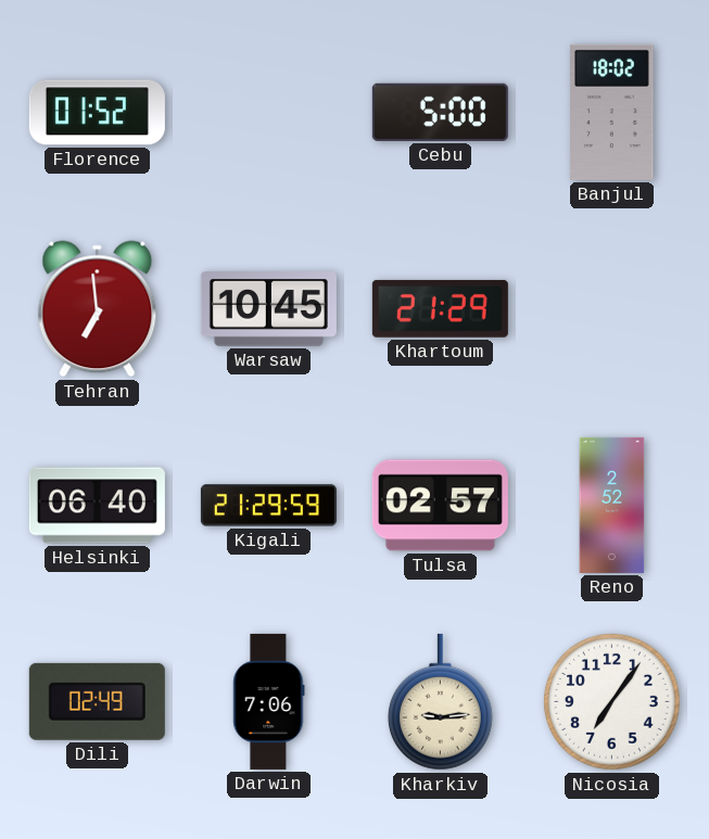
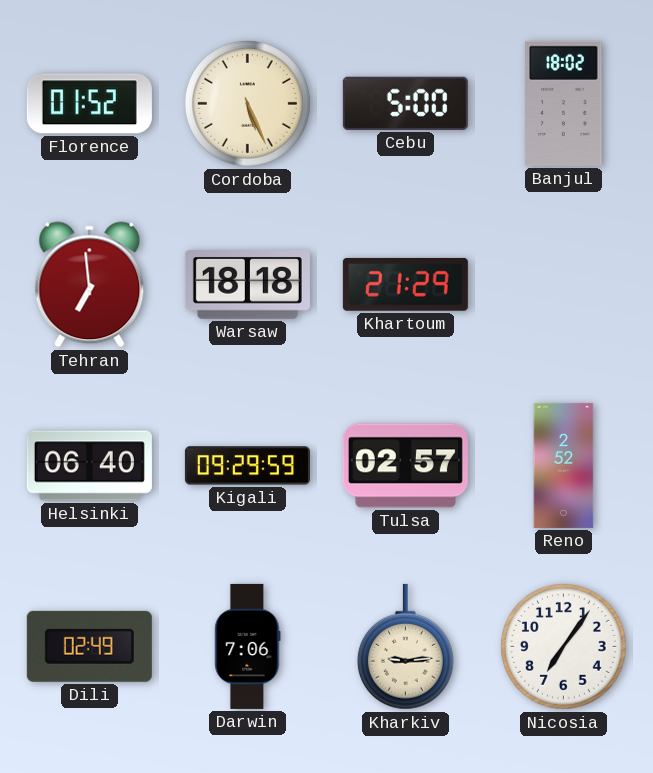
Cordoba: none -> 5:26 (247, 103)
Warsaw: 10:45 -> 18:18 (247, 285)
Kigali: 21:29 -> 09:29 (247, 466)
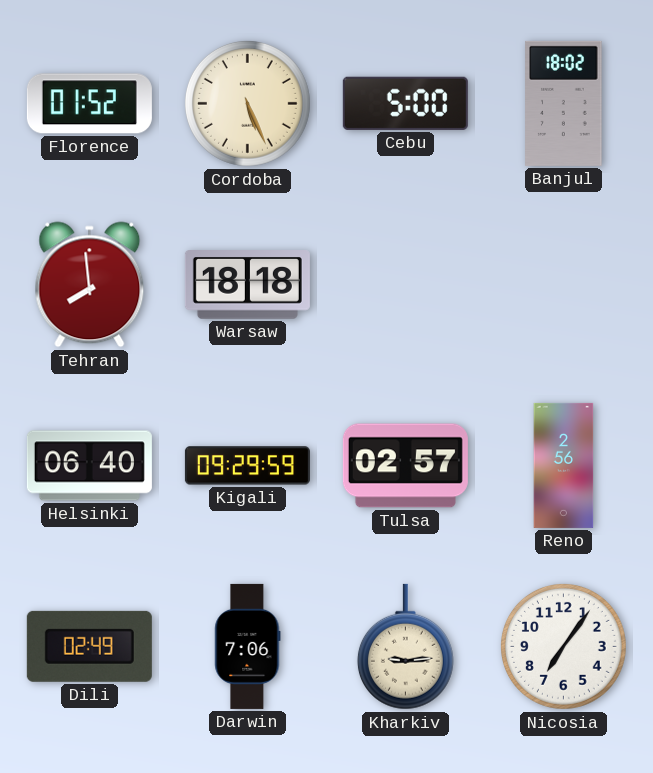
Tehran: 6:59 -> 7:59 (90, 285)
Khartoum: 21:29 -> none (405, 284)
Reno: 2:52 -> 2:56 (564, 465)
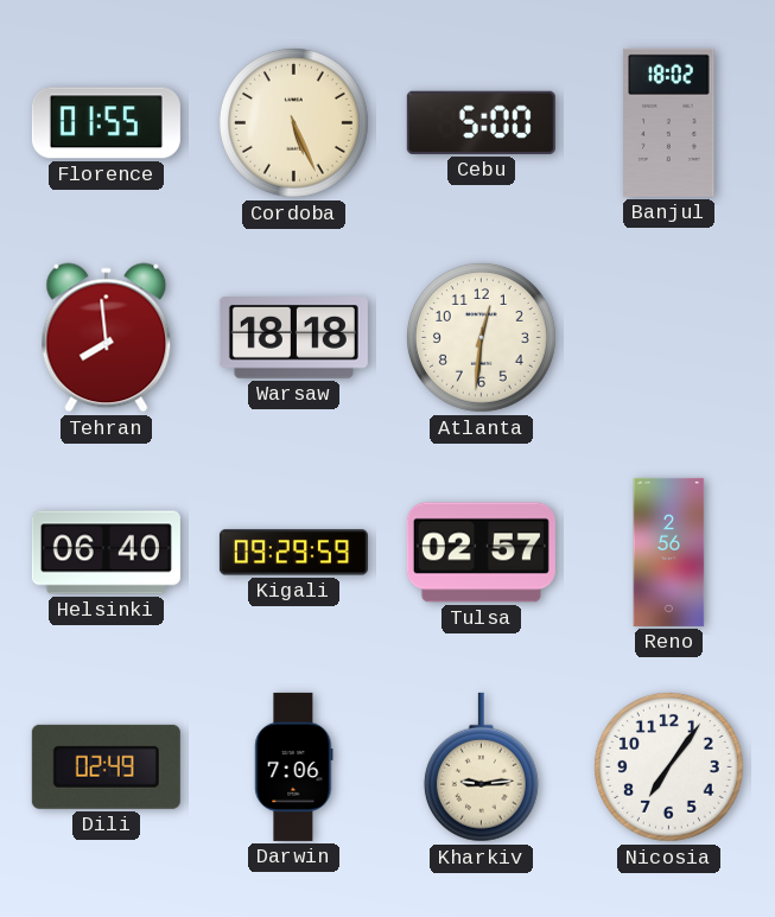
Florence: 01:52 -> 01:55 (106, 123)
Atlanta: none -> 12:31 (481, 337)
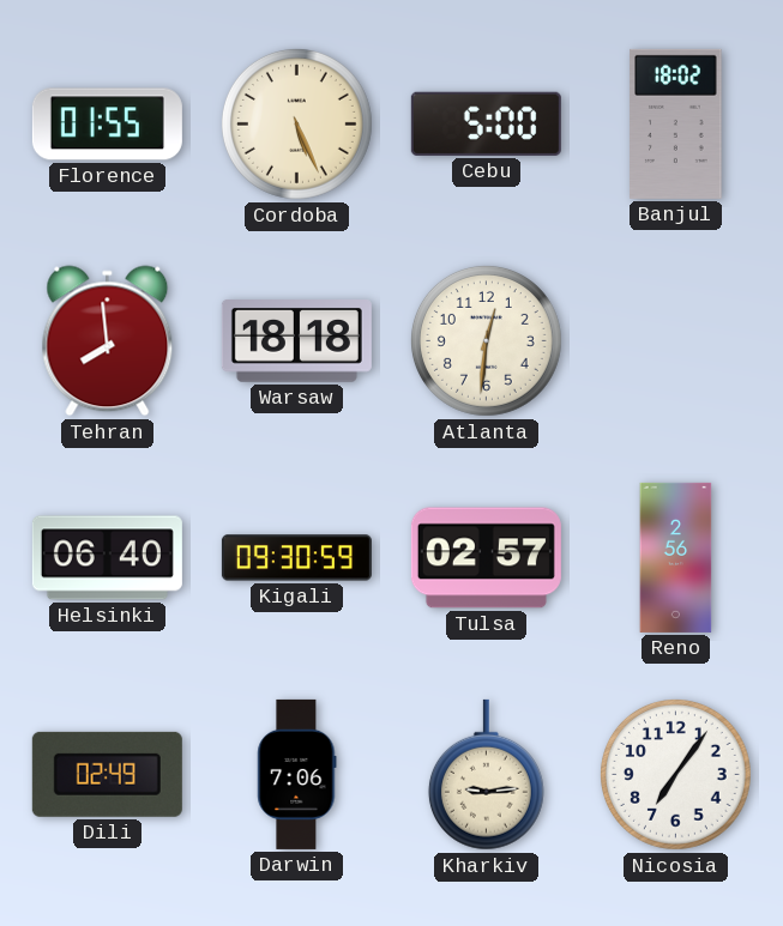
Kigali: 09:29 -> 09:30 (296, 558)
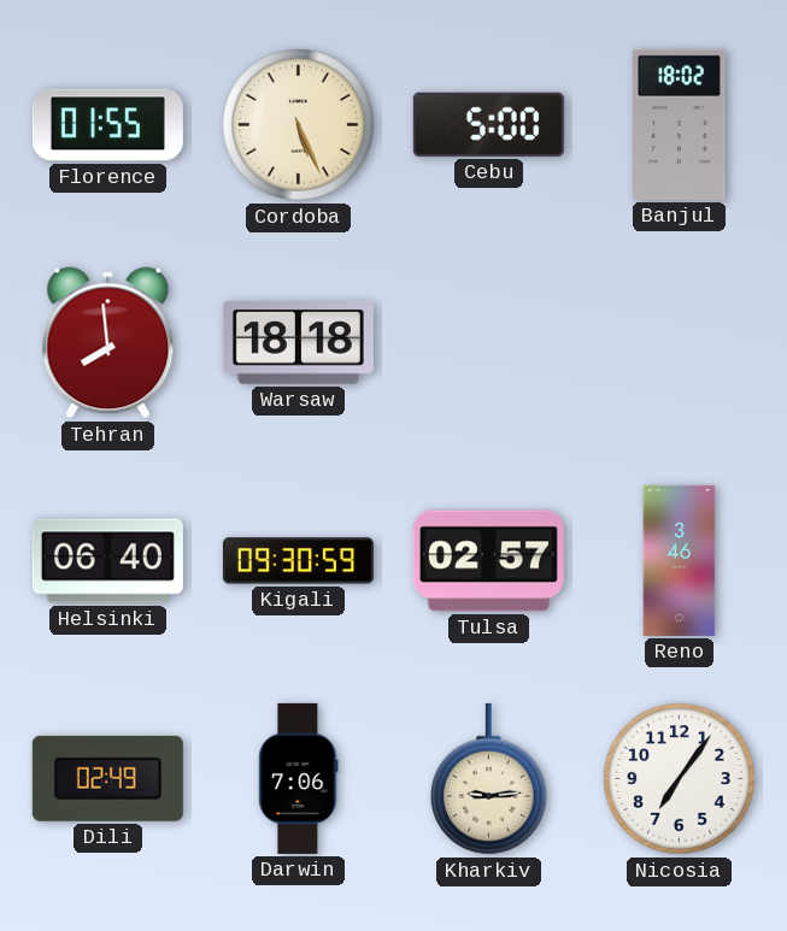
Atlanta: 12:31 -> none (486, 340)
Reno: 2:56 -> 3:46 (680, 560)
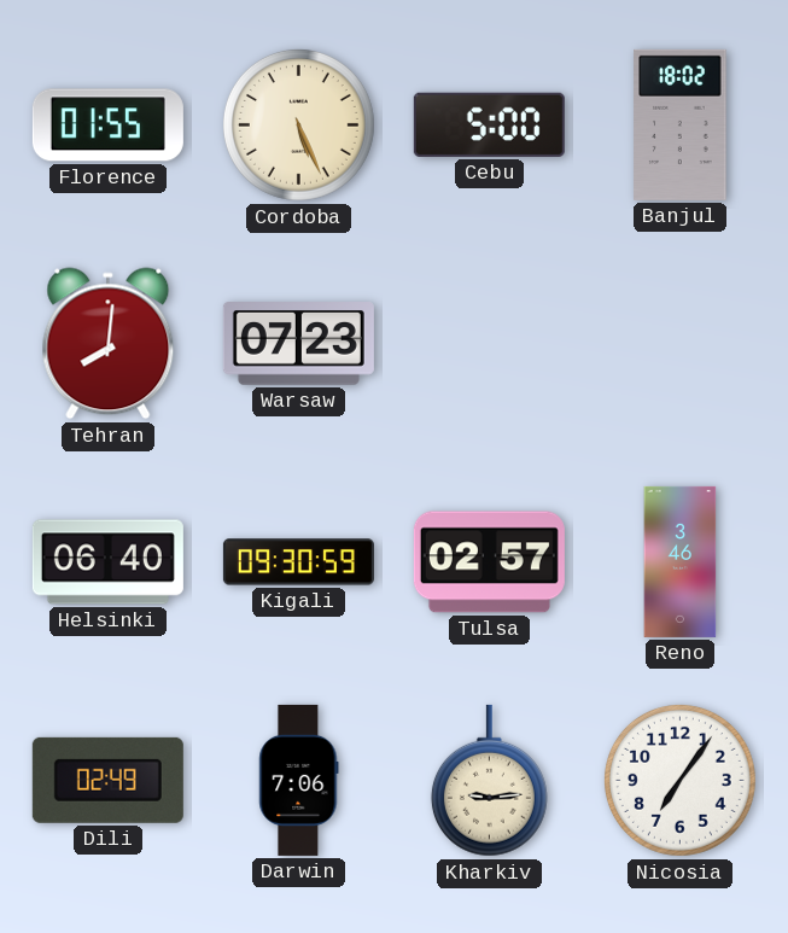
Tehran: 7:59 -> 8:01 (109, 344)
Warsaw: 18:18 -> 07:23 (298, 344)
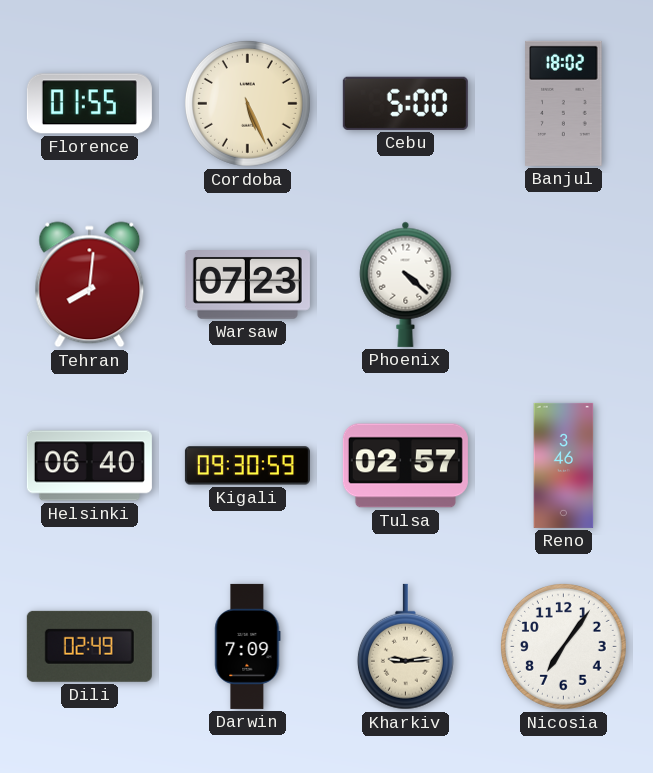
Phoenix: none -> 4:22 (406, 284)
Darwin: 7:06 -> 7:09 (248, 646)
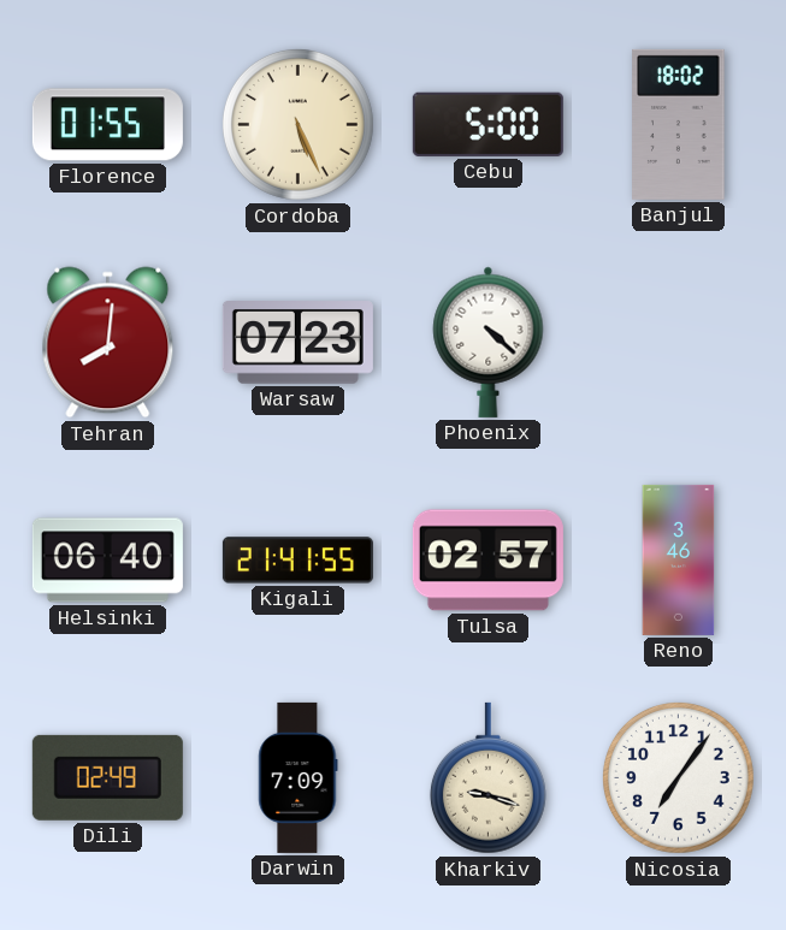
Kigali: 09:30 -> 21:41 (297, 561)
Kharkiv: 9:14 -> 9:18 (487, 778)
